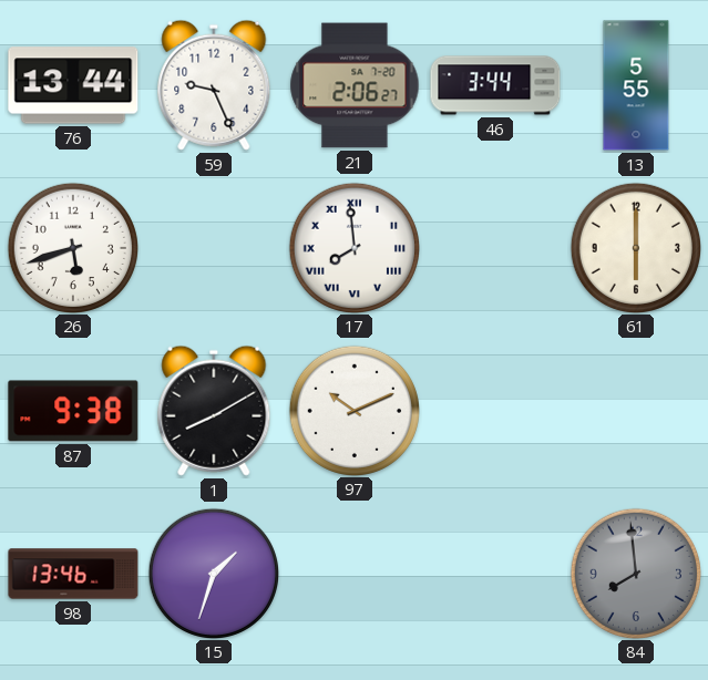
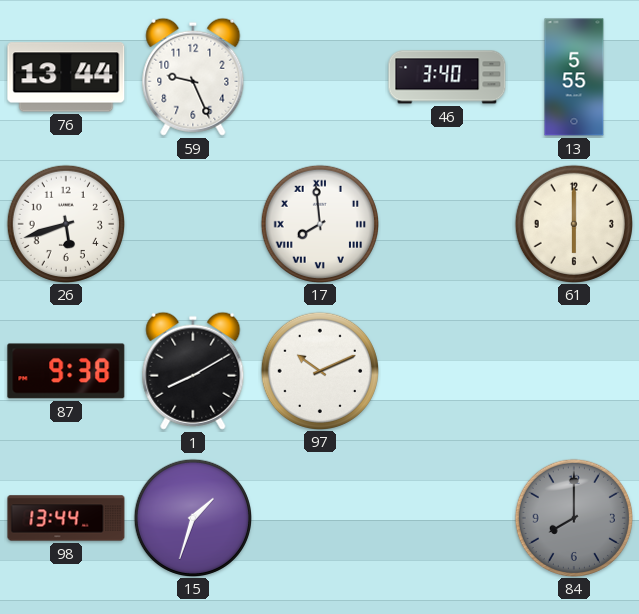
21: 2:06 -> none (355, 85)
46: 3:44 -> 3:40 (447, 77)
98: 13:46 -> 13:44 (66, 518)
84: 7:59 -> 8:00 (573, 517)
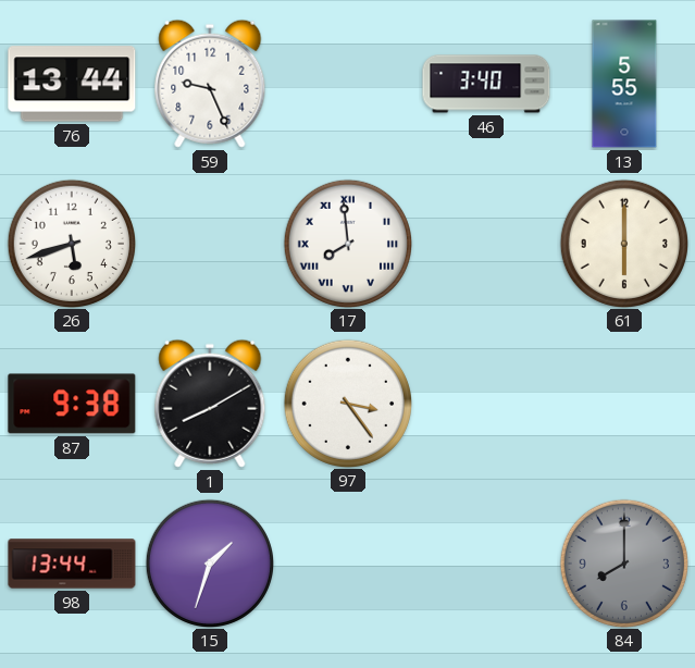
97: 10:11 -> 3:24 (347, 403)
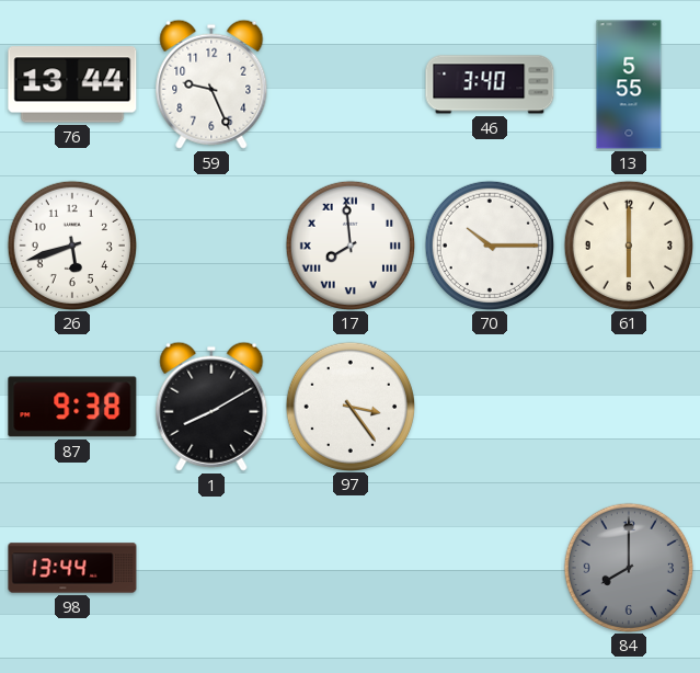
70: none -> 10:15 (489, 244)
15: 1:33 -> none (209, 562)
